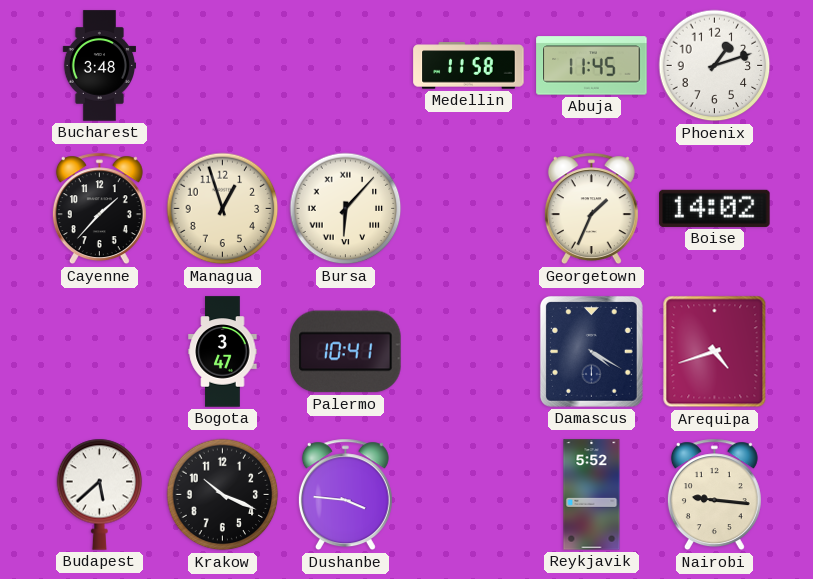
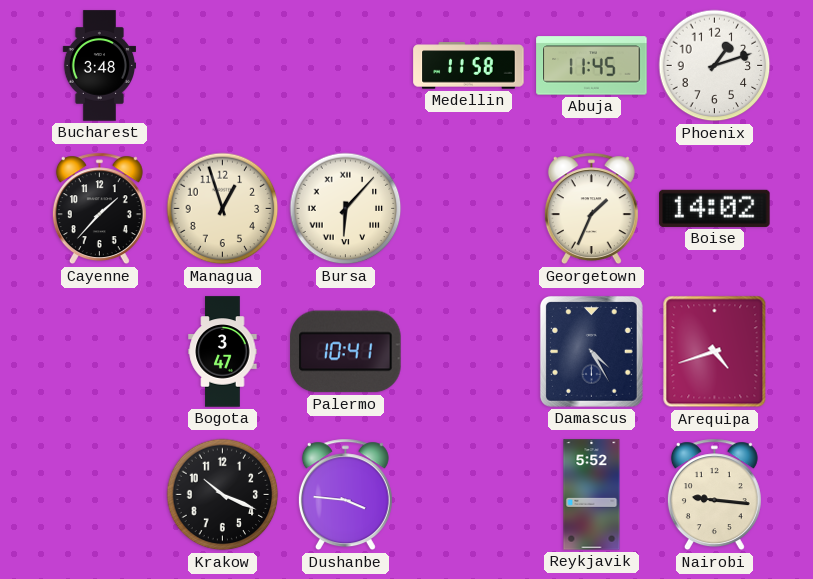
Damascus: 4:20 -> 4:25 (591, 351)
Budapest: 5:38 -> none (100, 494)
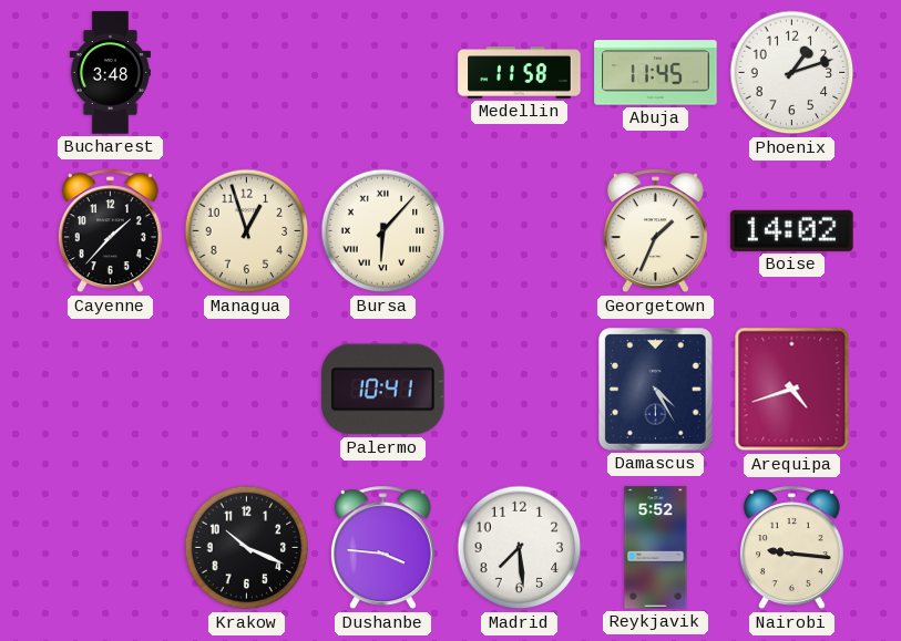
Bogota: 3:47 -> none (223, 352)
Madrid: none -> 7:29 (520, 548)
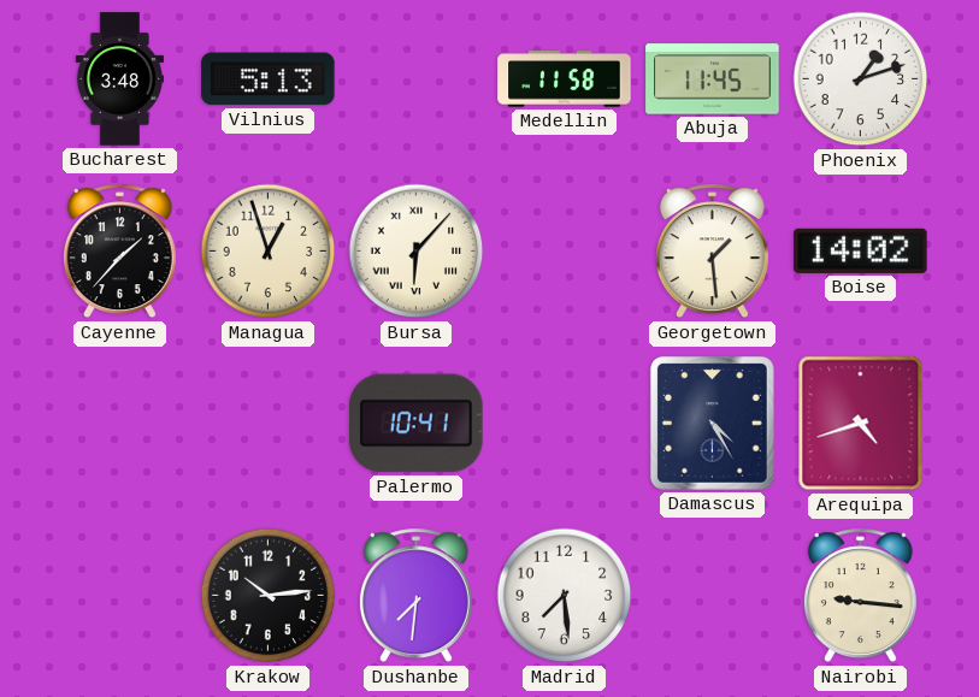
Vilnius: none -> 5:13 (269, 79)
Georgetown: 1:34 -> 1:29 (712, 252)
Krakow: 10:19 -> 10:14 (269, 596)
Dushanbe: 3:46 -> 7:31 (415, 596)
Reykjavik: 5:52 -> none (656, 548)
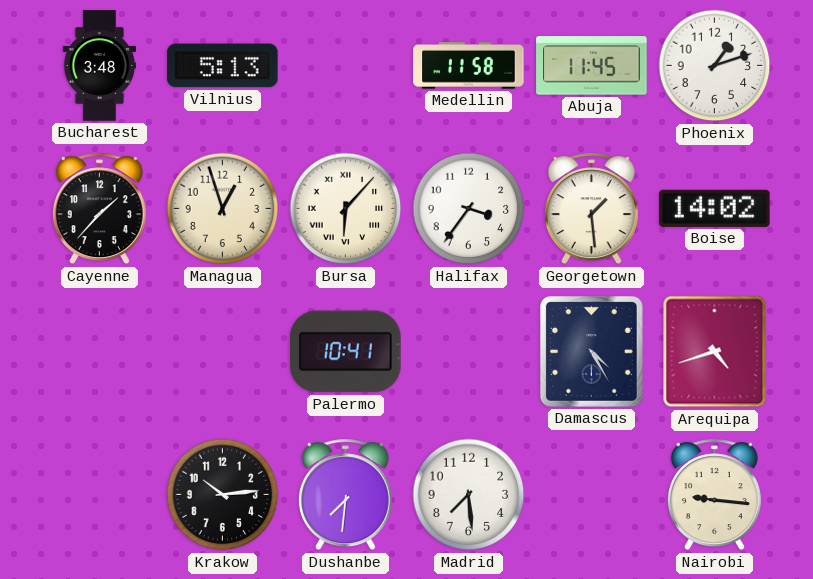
Halifax: none -> 3:36 (469, 209)
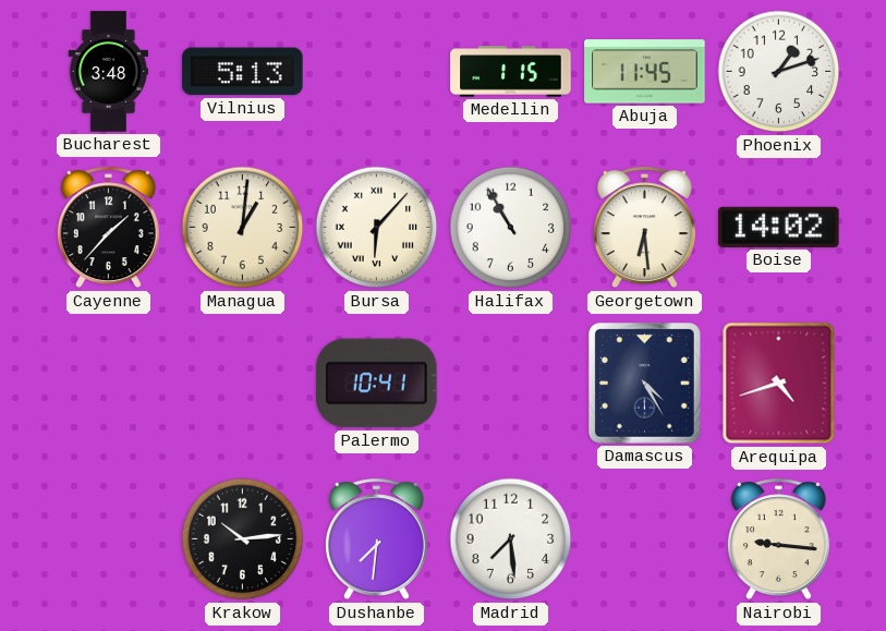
Medellin: 11:58 -> 1:15 (511, 72)
Managua: 12:57 -> 1:01 (243, 228)
Halifax: 3:36 -> 10:55 (511, 228)
Georgetown: 1:29 -> 6:29 (644, 228)
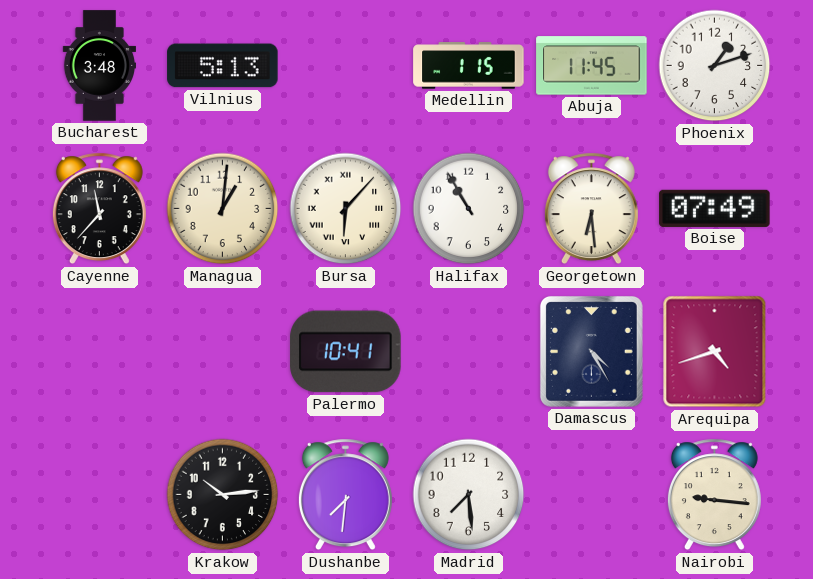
Cayenne: 1:37 -> 11:37 (99, 209)
Boise: 14:02 -> 07:49 (715, 208)
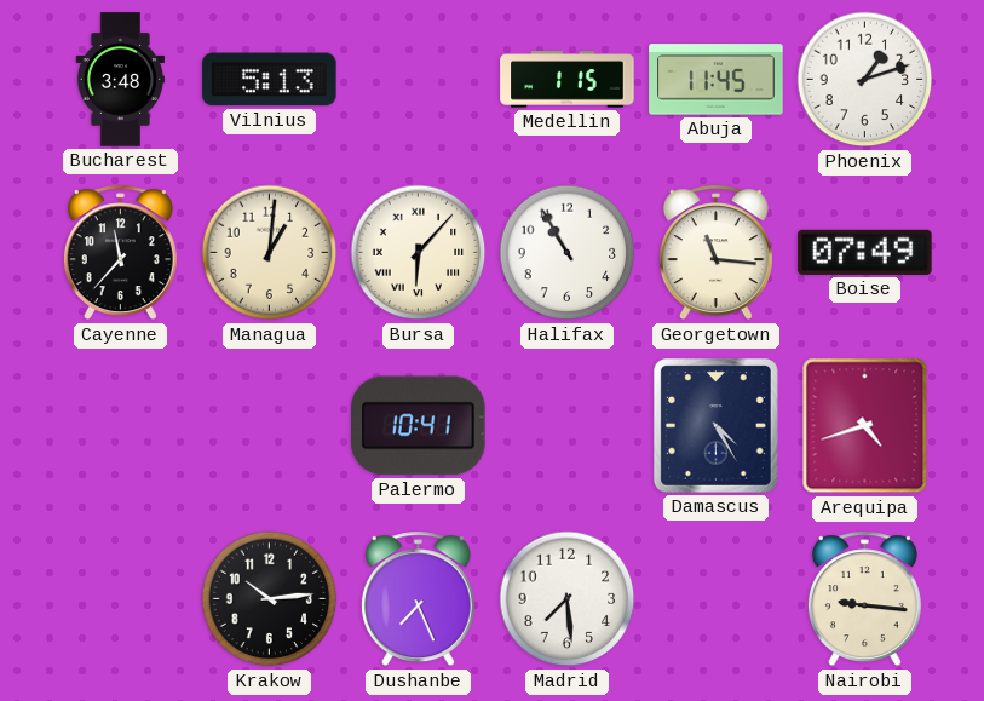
Georgetown: 6:29 -> 11:16 (715, 253)
Dushanbe: 7:31 -> 7:26 (418, 599)
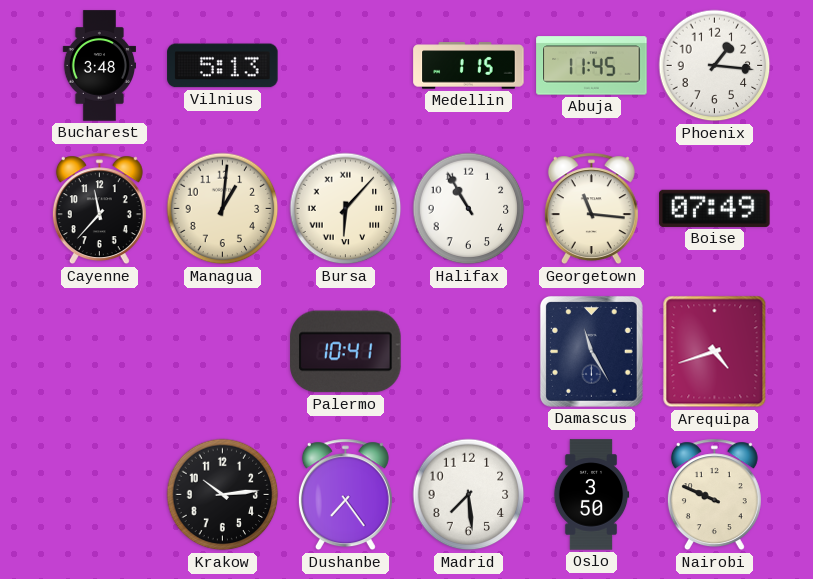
Phoenix: 1:12 -> 1:16 (715, 66)
Damascus: 4:25 -> 11:25 (591, 351)
Dushanbe: 7:26 -> 7:24 (345, 495)
Oslo: none -> 3:50 (591, 495)
Nairobi: 9:16 -> 9:49 (714, 495)
